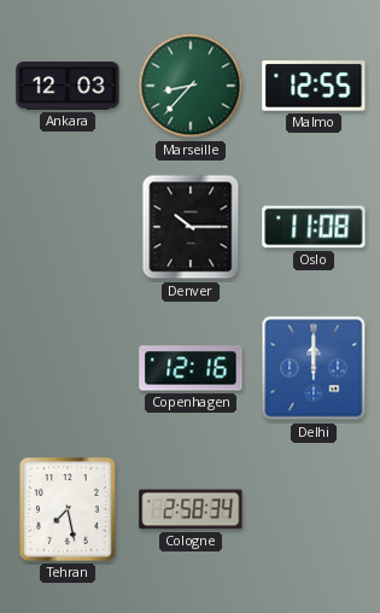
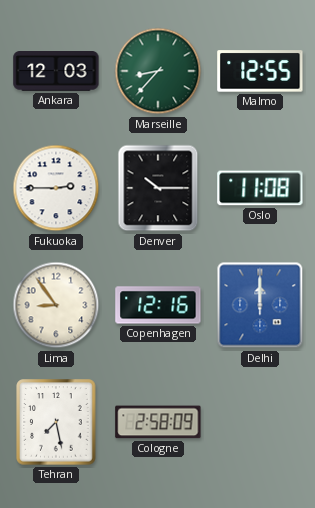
Fukuoka: none -> 2:45 (56, 188)
Lima: none -> 8:54 (56, 305)
Cologne: 2:58:34 -> 2:58:09 (158, 422)
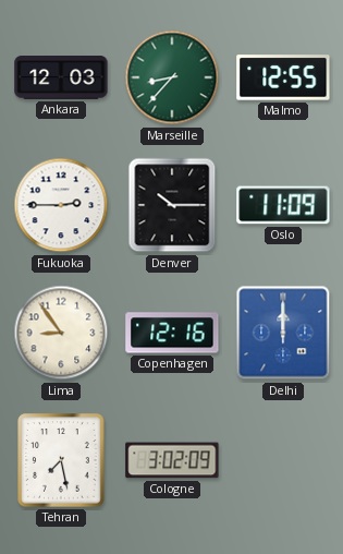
Oslo: 11:08 -> 11:09 (283, 205)
Cologne: 2:58 -> 3:02 (172, 460)
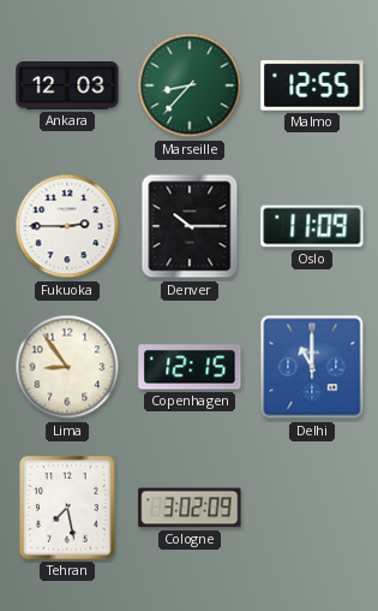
Copenhagen: 12:16 -> 12:15 (190, 367)
Delhi: 12:00 -> 11:00 (312, 367)
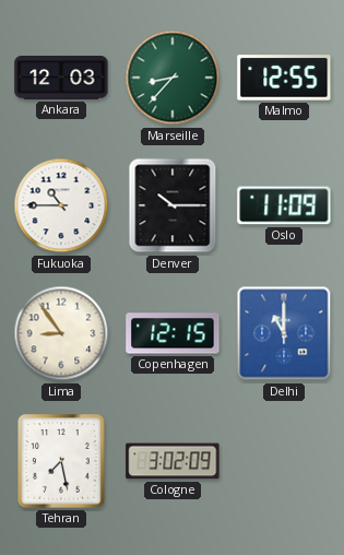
Fukuoka: 2:45 -> 10:45 (61, 205)
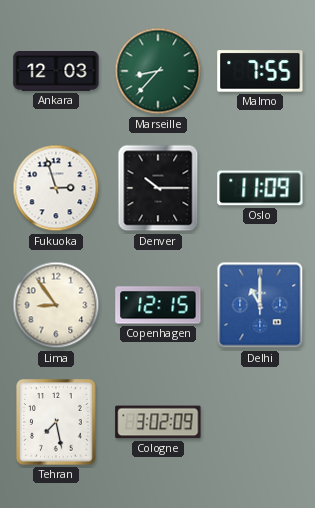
Malmo: 12:55 -> 7:55 (260, 71)
Fukuoka: 10:45 -> 2:57 (56, 188)
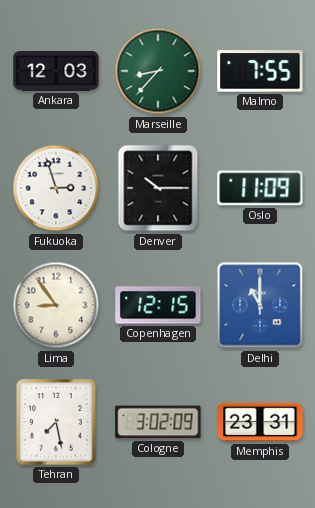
Memphis: none -> 23:31 (260, 422)
